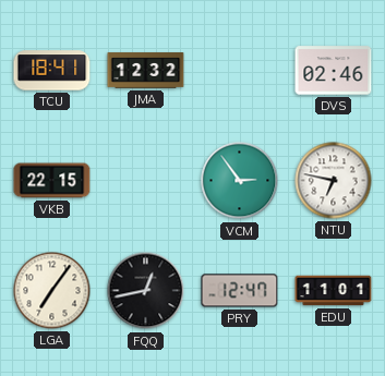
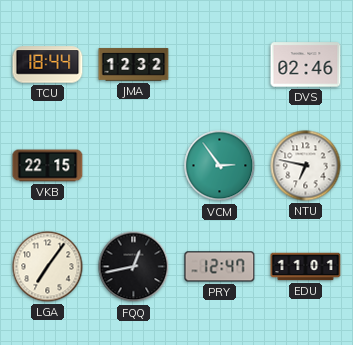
TCU: 18:41 -> 18:44 (48, 65)
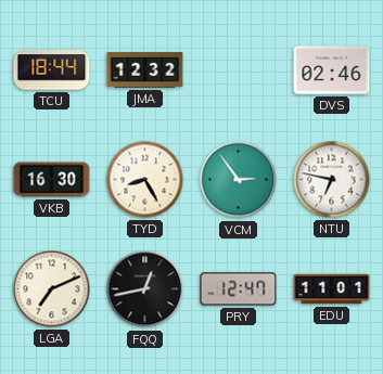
VKB: 22:15 -> 16:30 (52, 180)
TYD: none -> 8:25 (145, 180)
LGA: 7:06 -> 7:11 (52, 289)
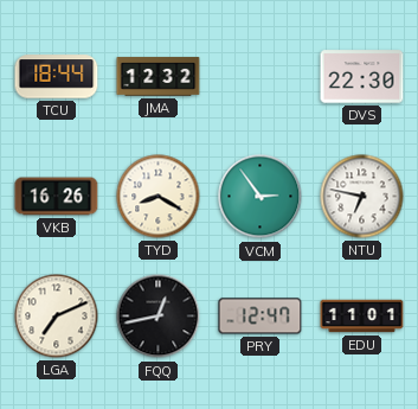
DVS: 02:46 -> 22:30 (362, 77)
VKB: 16:30 -> 16:26 (57, 197)
TYD: 8:25 -> 8:20 (159, 197)
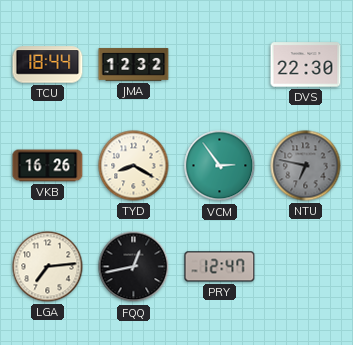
NTU dial: white -> grey (306, 166)
LGA: 7:11 -> 7:14 (48, 267)
EDU: 11:01 -> none (362, 317)
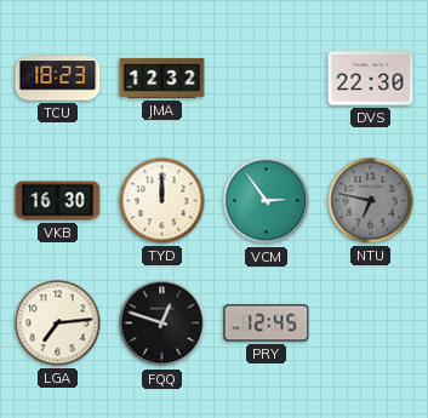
TCU: 18:44 -> 18:23 (58, 79)
VKB: 16:26 -> 16:30 (58, 201)
TYD: 8:20 -> 12:00 (162, 201)
FQQ: 12:43 -> 12:48 (162, 323)
PRY: 12:47 -> 12:45 (267, 323)
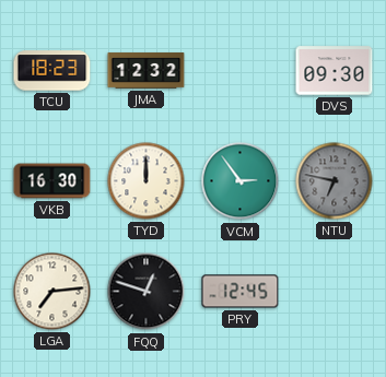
DVS: 22:30 -> 09:30 (335, 71)
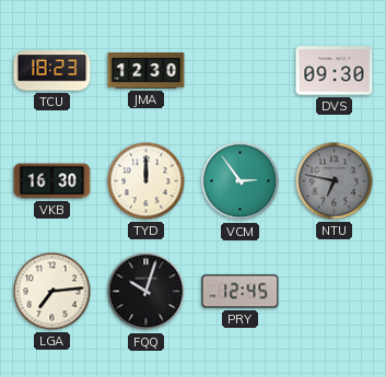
JMA: 12:32 -> 12:30 (147, 71)
FQQ: 12:48 -> 10:03 (147, 292)
